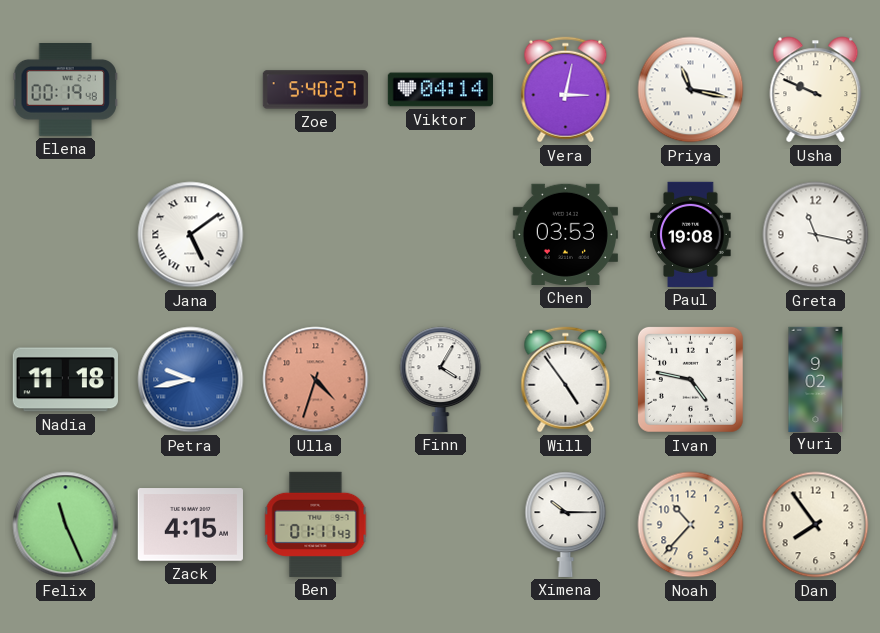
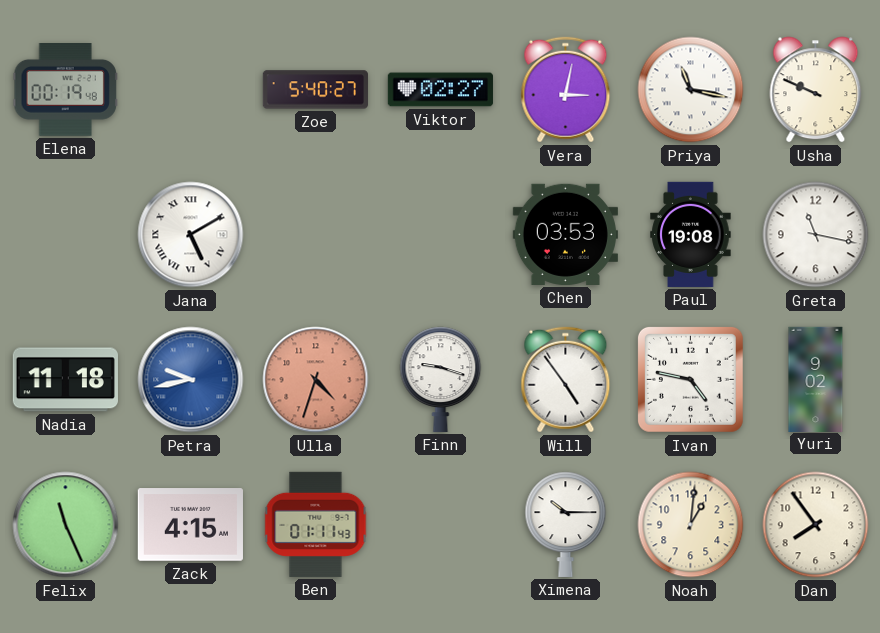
Viktor: 04:14 -> 02:27 (440, 90)
Jana: 5:09 -> 5:10 (191, 235)
Finn: 4:05 -> 9:18 (441, 379)
Noah: 10:37 -> 1:01 (691, 525)
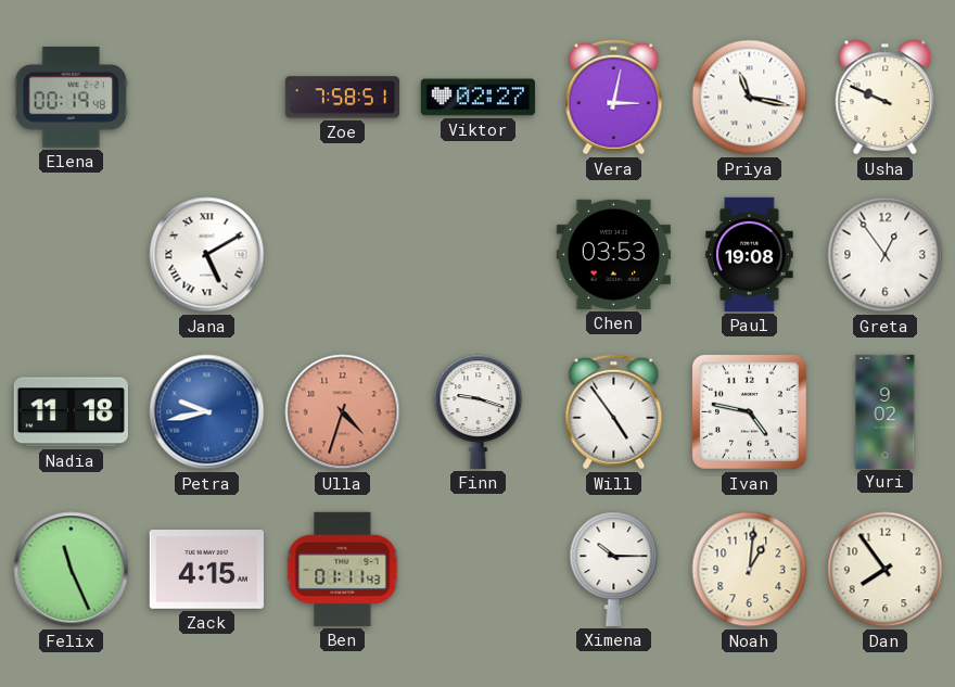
Zoe: 5:40 -> 7:58 (342, 98)
Greta: 11:17 -> 12:54 (886, 255)
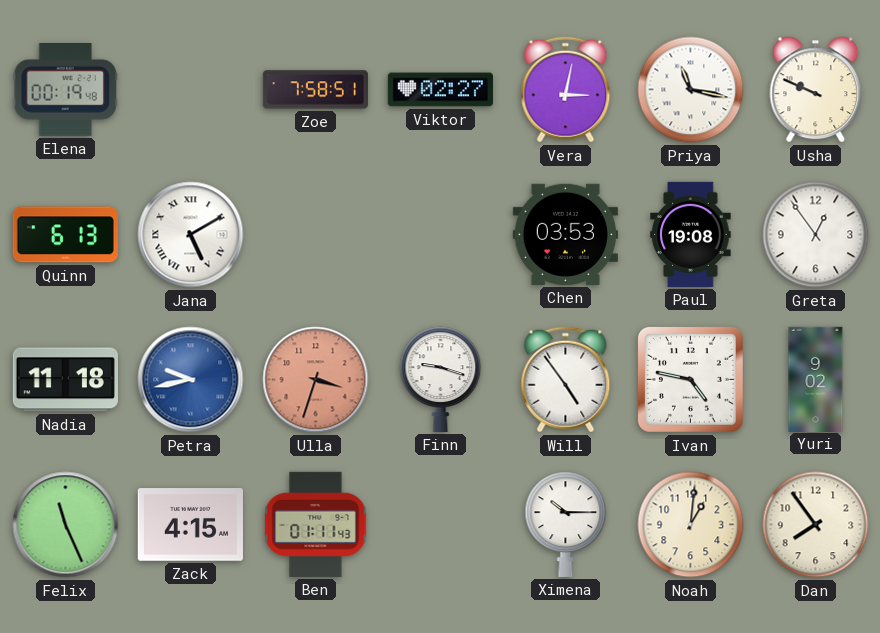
Quinn: none -> 6:13 (65, 235)
Ulla: 4:33 -> 3:33 (316, 380)
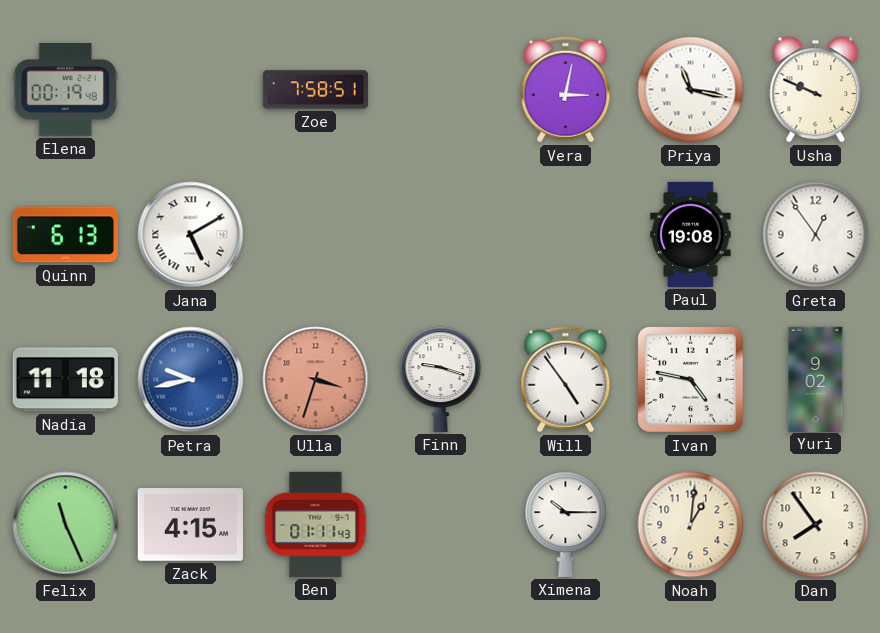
Viktor: 02:27 -> none (440, 90)
Chen: 03:53 -> none (565, 234)
